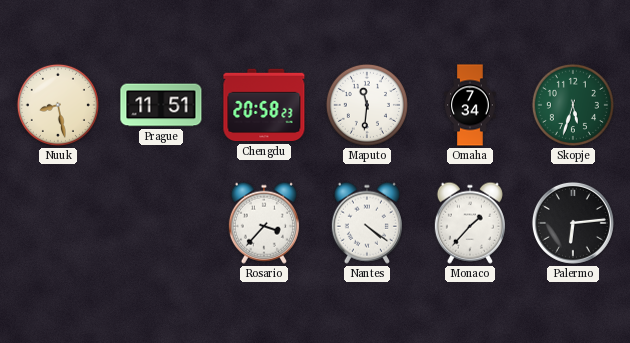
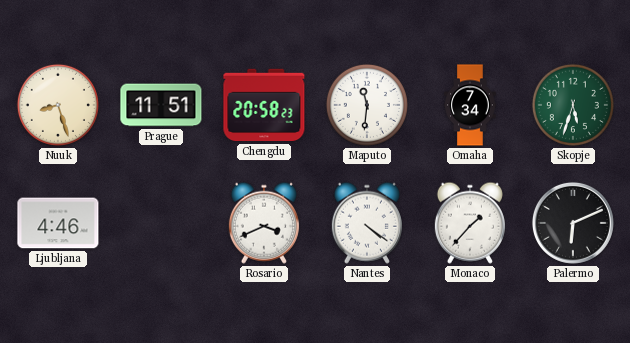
Nuuk: 8:28 -> 8:27 (58, 105)
Ljubljana: none -> 4:46 (58, 223)
Rosario: 3:37 -> 3:41 (264, 223)
Palermo: 6:14 -> 6:11 (573, 223)
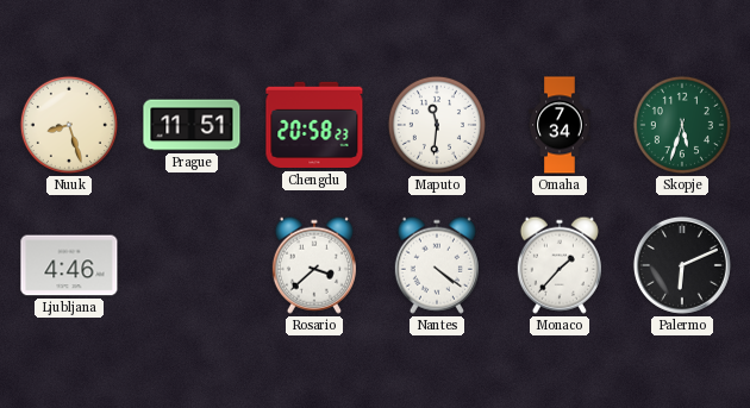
Rosario: 3:41 -> 3:38 (314, 265)
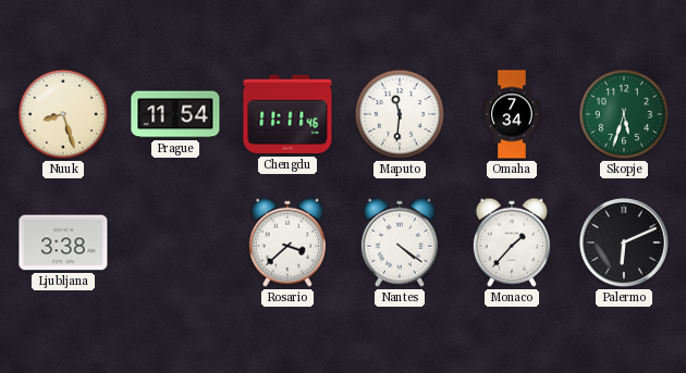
Prague: 11:51 -> 11:54 (175, 114)
Chengdu: 20:58 -> 11:11 (287, 114)
Ljubljana: 4:46 -> 3:38 (63, 243)
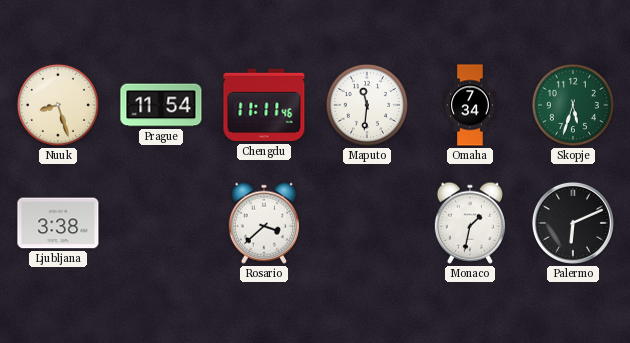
Nantes: 4:21 -> none (400, 243)
Monaco: 1:37 -> 1:32 (470, 223)
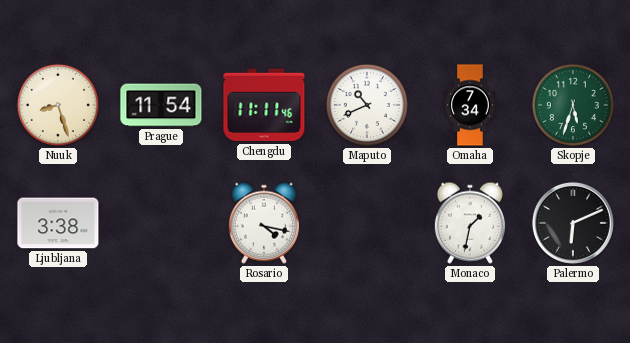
Maputo: 11:31 -> 10:41 (367, 105)
Rosario: 3:38 -> 4:17 (264, 223)
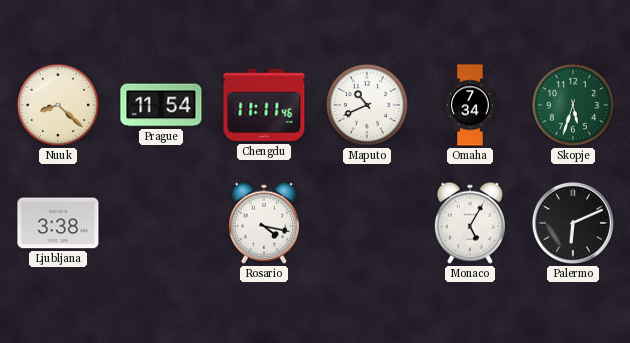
Nuuk: 8:27 -> 8:22 (58, 105)
Monaco: 1:32 -> 5:05 (470, 223)
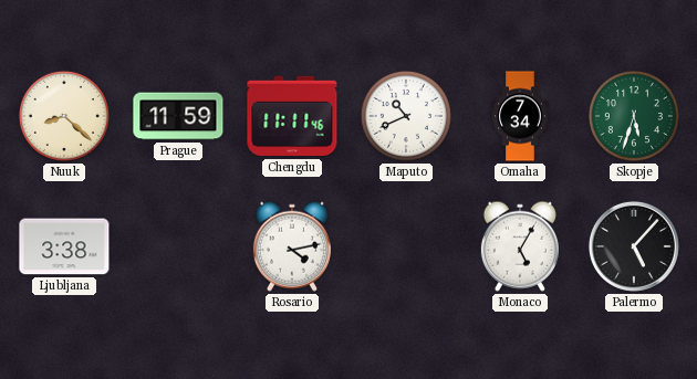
Prague: 11:54 -> 11:59 (178, 116)
Rosario: 4:17 -> 4:13 (292, 246)
Palermo: 6:11 -> 5:07 (634, 246)
